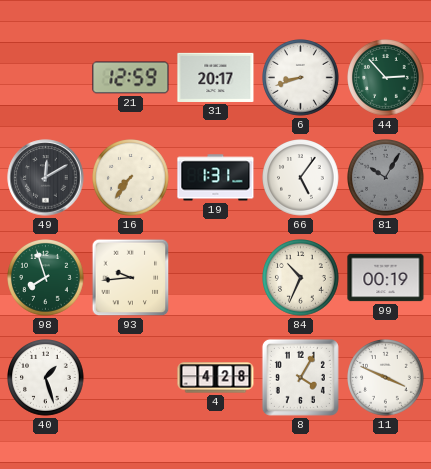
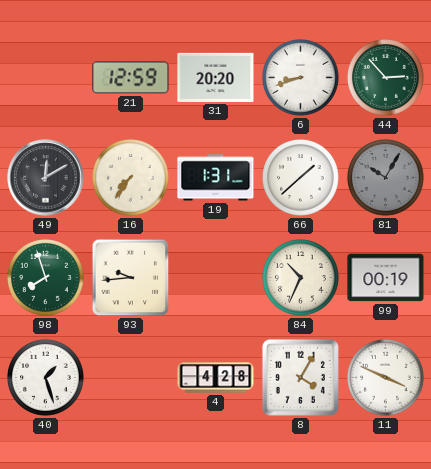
31: 20:17 -> 20:20 (216, 77)
66: 5:06 -> 1:38 (301, 178)
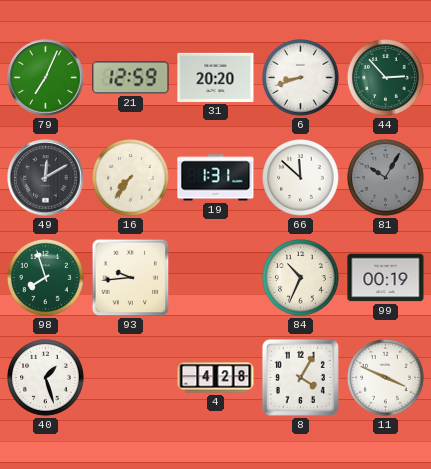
79: none -> 7:04 (46, 78)
66: 1:38 -> 11:52 (301, 178)
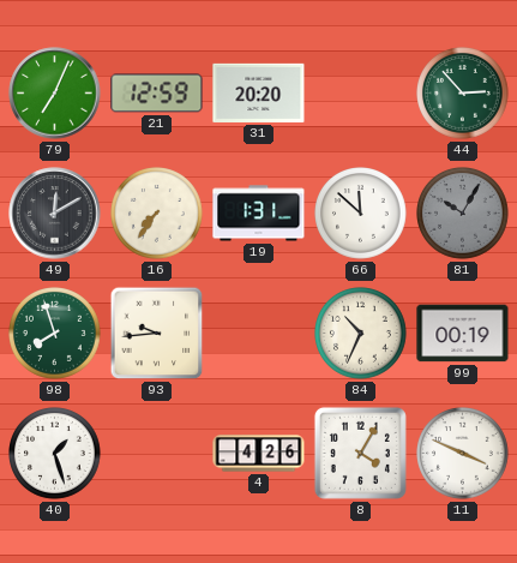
6: 8:42 -> none (301, 78)
4: 4:28 -> 4:26 (259, 454)
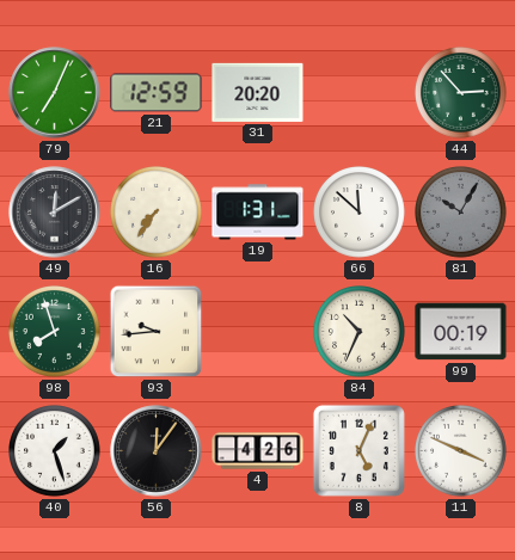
56: none -> 12:06 (157, 451)
8: 4:05 -> 5:04 (358, 450)
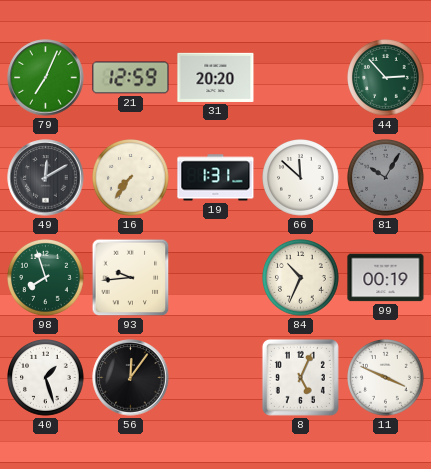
4: 4:26 -> none (258, 451)
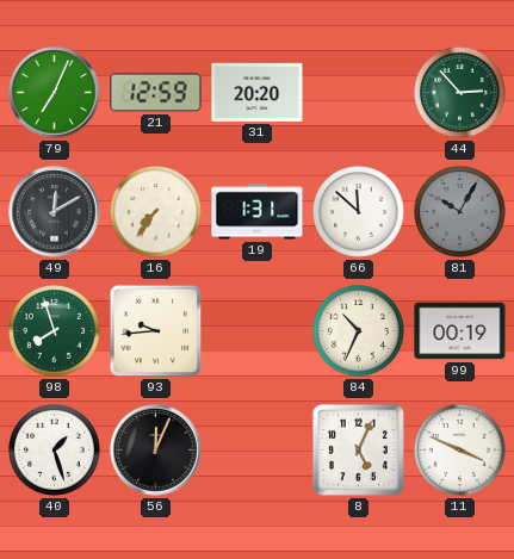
56: 12:06 -> 12:04 (156, 451)
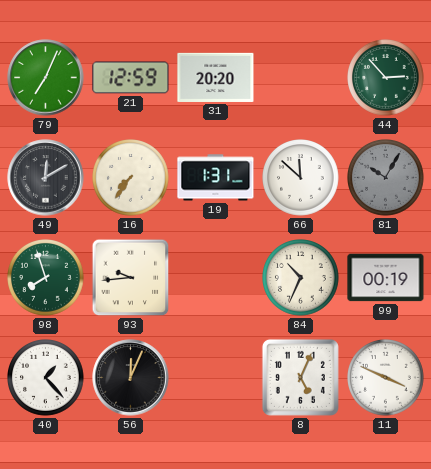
40: 1:27 -> 1:23 (46, 378)
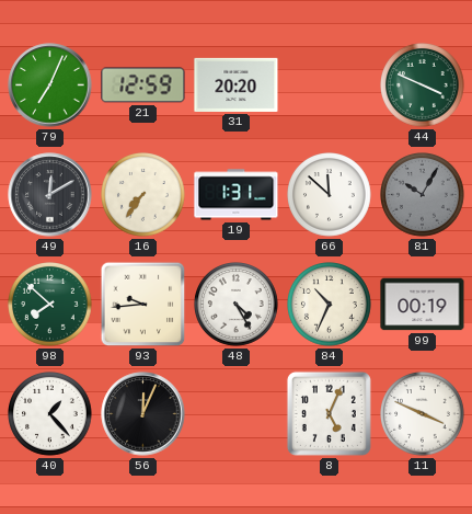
44: 2:53 -> 3:49 (423, 85)
98: 7:57 -> 7:52 (50, 305)
48: none -> 4:25 (237, 305)
